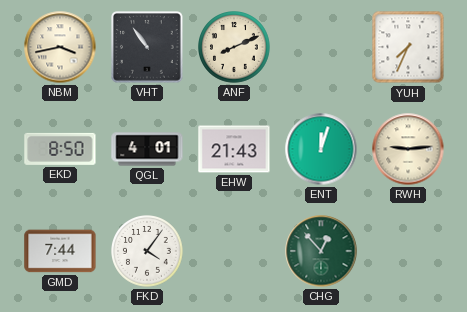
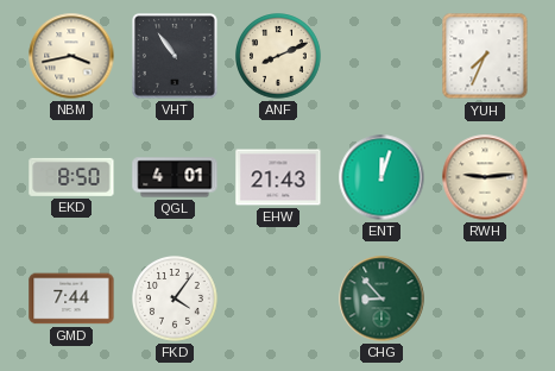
CHG: 12:53 -> 8:53 (381, 298)
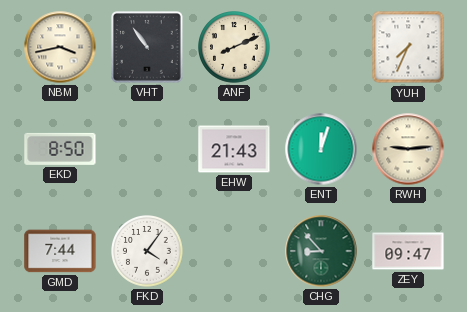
QGL: 4:01 -> none (175, 177)
ZEY: none -> 09:47 (408, 251)
